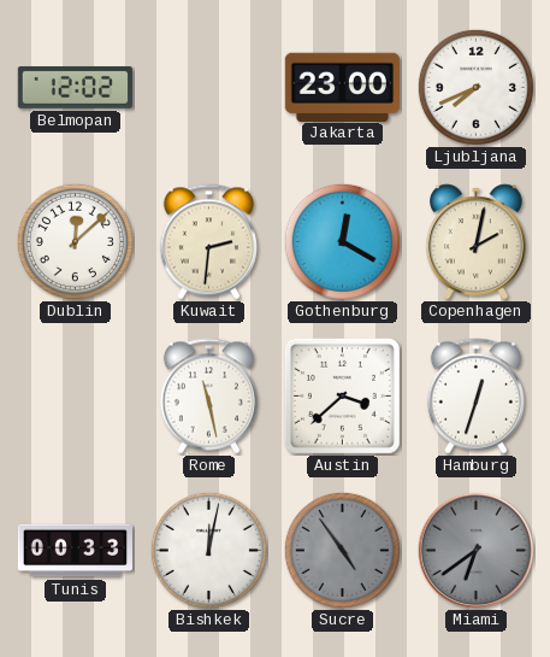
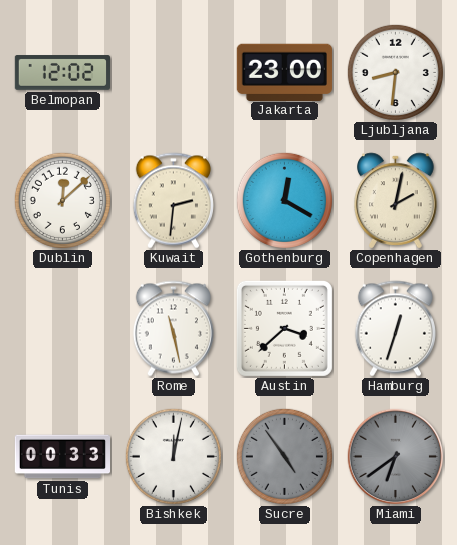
Ljubljana: 7:41 -> 8:31 (395, 72)
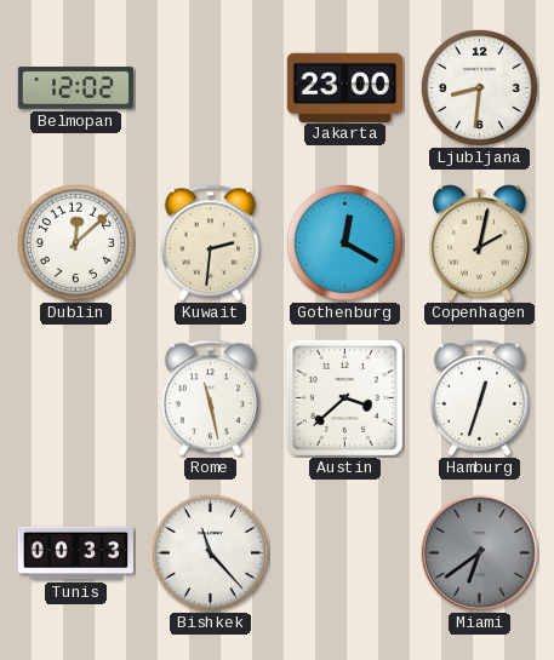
Bishkek: 12:02 -> 11:23 (210, 552)
Sucre: 4:54 -> none (284, 456)
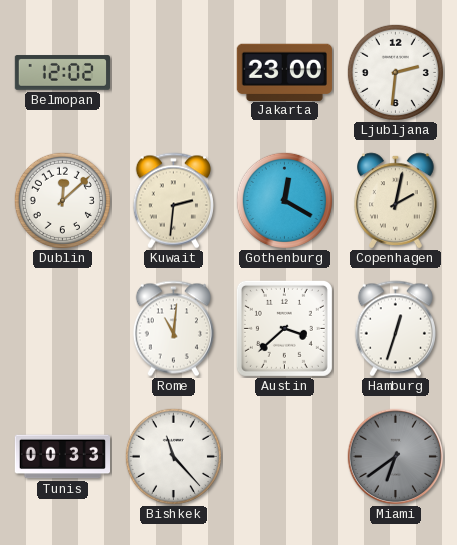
Ljubljana: 8:31 -> 2:31 (395, 72)
Rome: 11:28 -> 11:01 (173, 329)
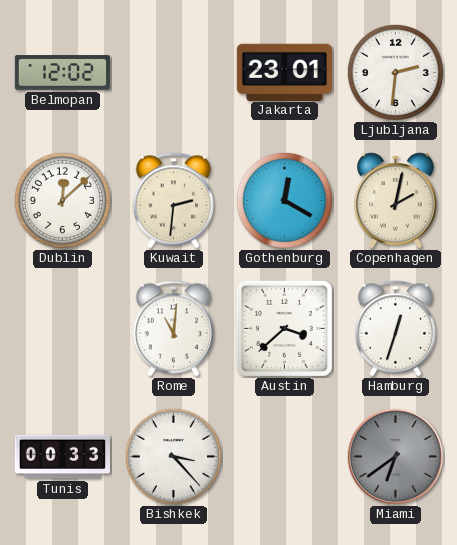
Jakarta: 23:00 -> 23:01 (284, 72)
Bishkek: 11:23 -> 3:23 (173, 456)
